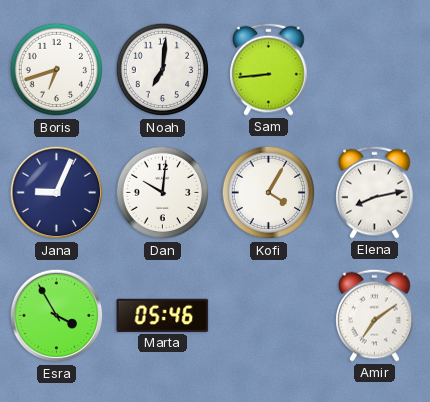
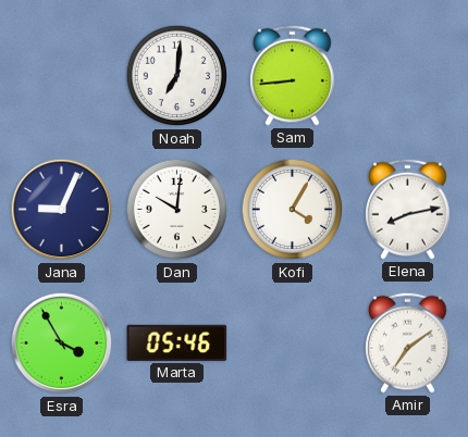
Boris: 6:42 -> none (57, 70)
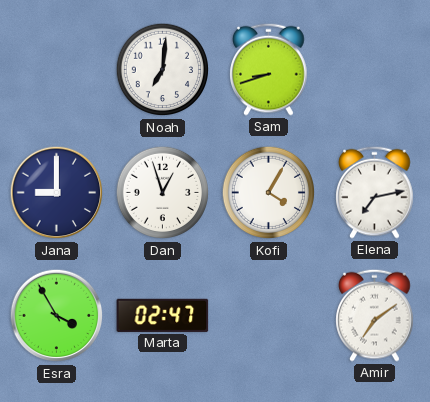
Sam: 8:44 -> 8:42 (269, 69)
Jana: 9:04 -> 9:00 (57, 193)
Dan: 10:01 -> 12:57 (163, 193)
Elena: 8:13 -> 7:13 (375, 192)
Marta: 05:46 -> 02:47 (163, 315)
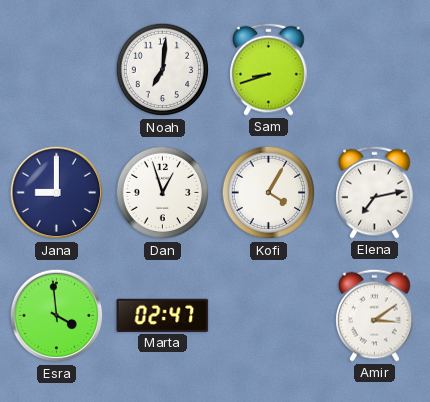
Esra: 3:55 -> 3:59 (57, 316)
Amir: 7:09 -> 3:09 (375, 315)
